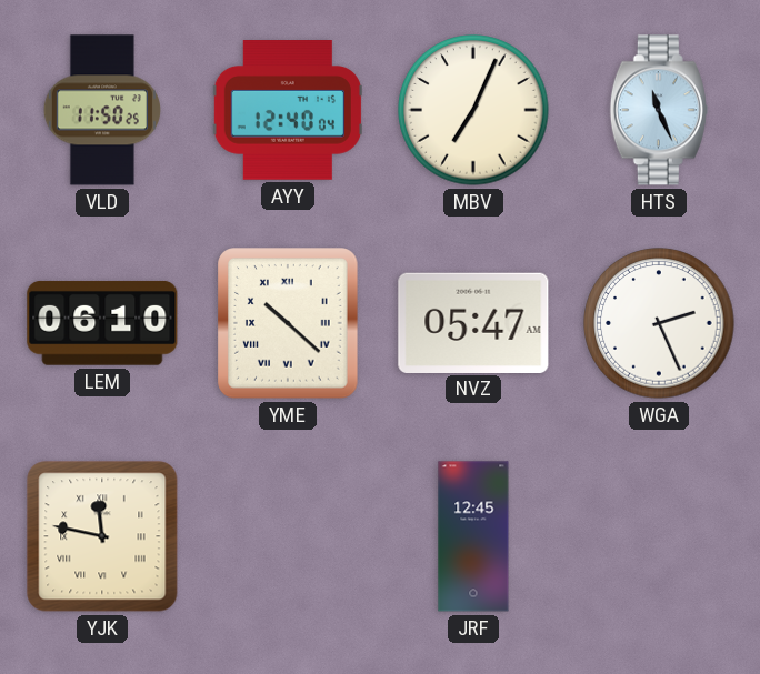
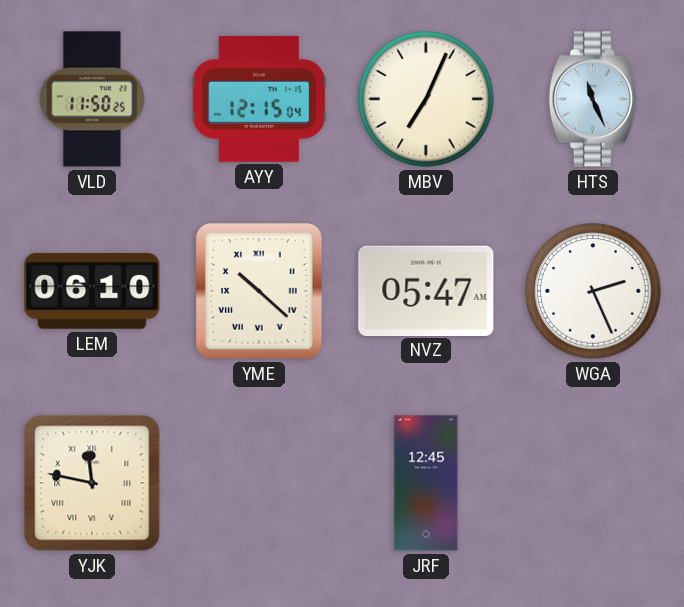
AYY: 12:40 -> 12:15 (259, 100)
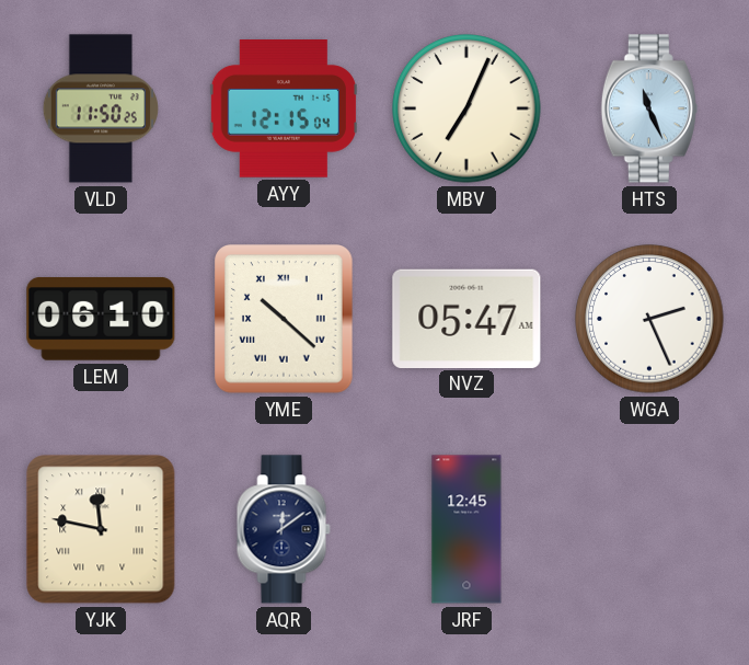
AQR: none -> 12:09 (284, 529)
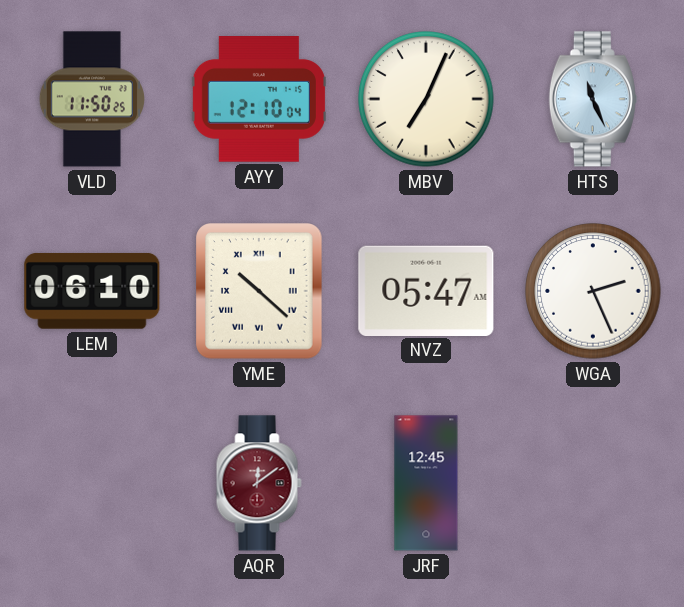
AYY: 12:15 -> 12:10 (259, 100)
YJK: 11:47 -> none (101, 529)
AQR dial: navy -> burgundy (259, 483)
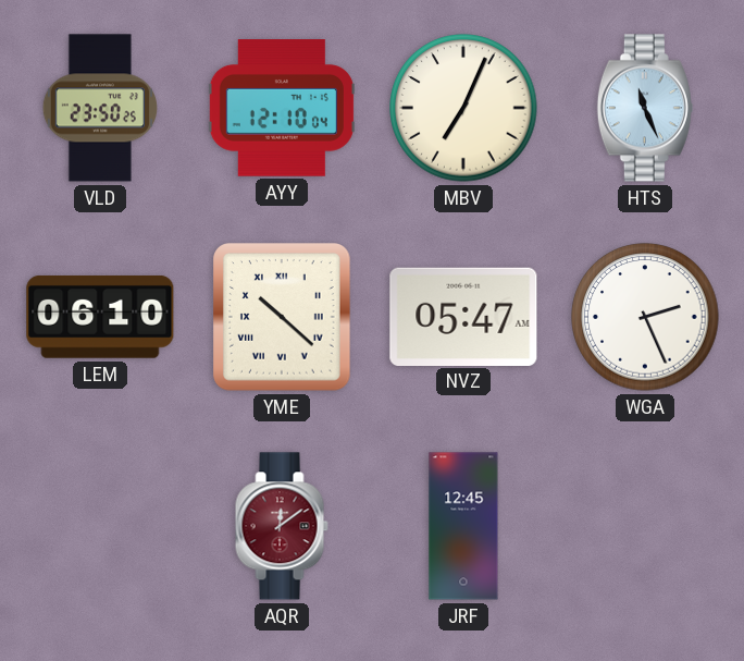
VLD: 11:50 -> 23:50 (100, 108)
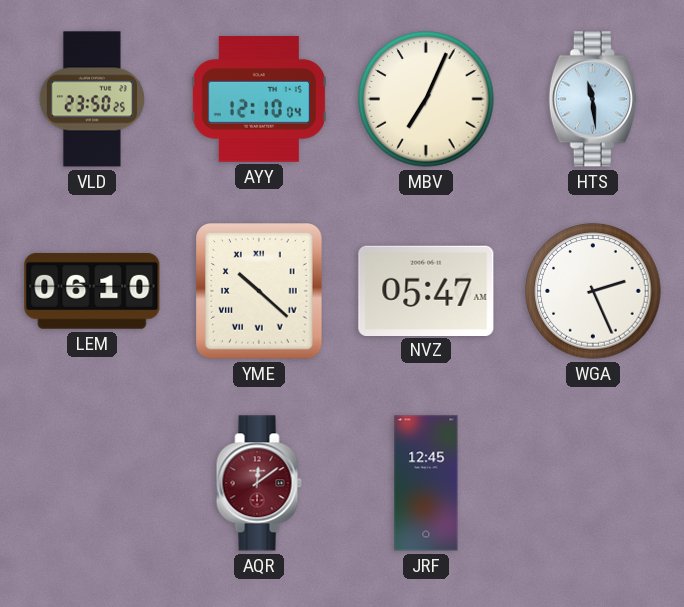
HTS: 11:26 -> 11:29 (593, 99)
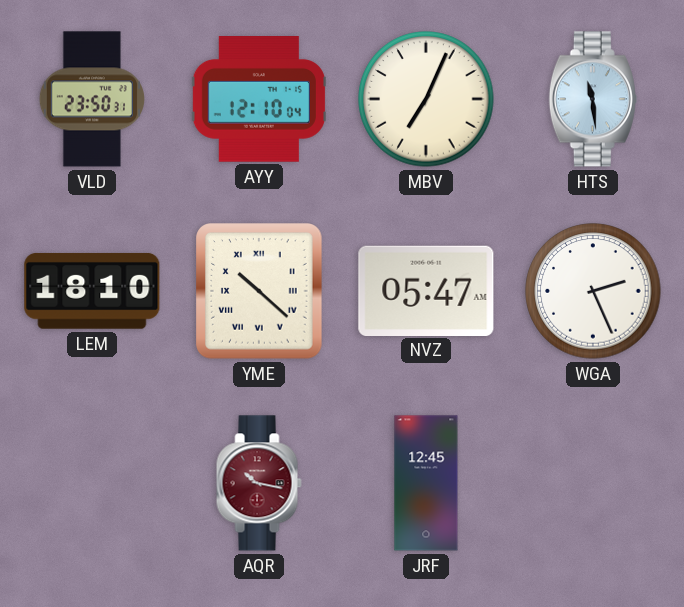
VLD: 23:50:25 -> 23:50:31 (92, 99)
LEM: 06:10 -> 18:10 (92, 291)
AQR: 12:09 -> 10:17 (259, 483)
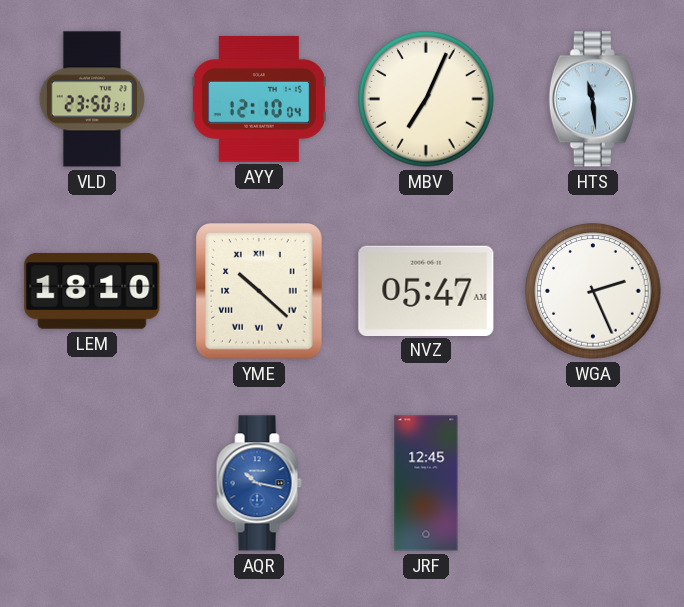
AQR dial: burgundy -> blue (259, 483)
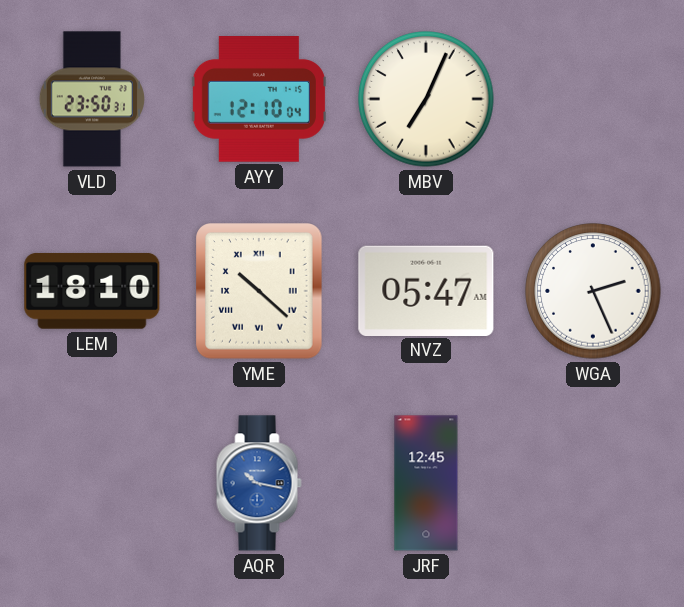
HTS: 11:29 -> none (593, 99)
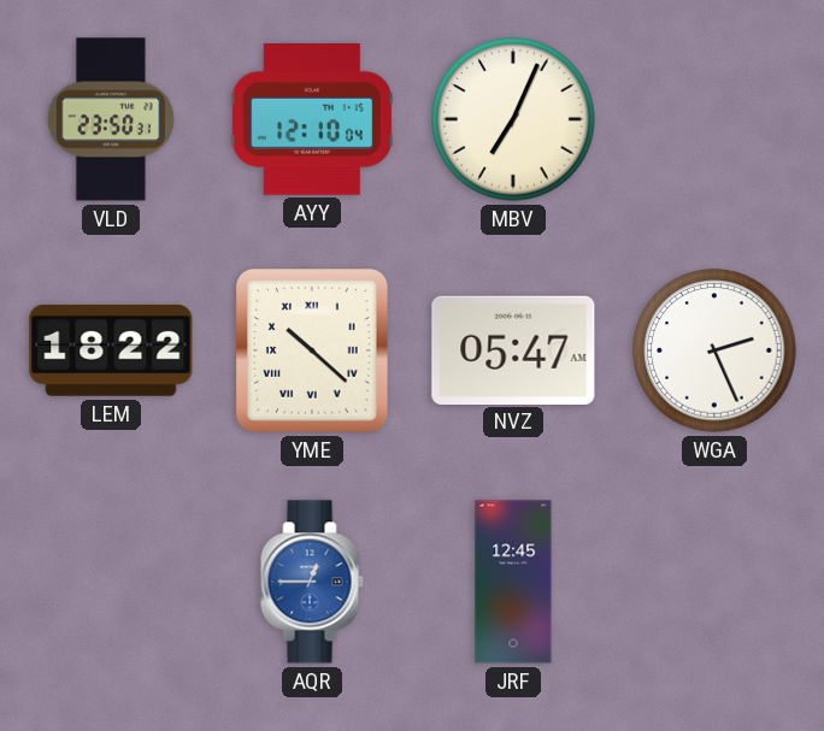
LEM: 18:10 -> 18:22 (111, 350)
AQR: 10:17 -> 12:45 (312, 582)
